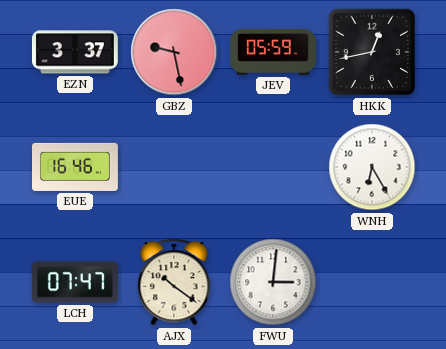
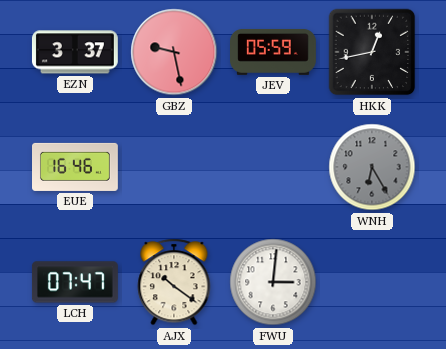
WNH dial: white -> grey (372, 167)
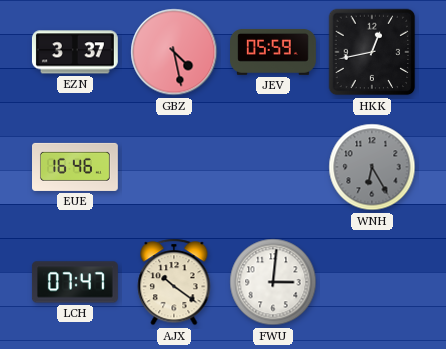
GBZ: 9:28 -> 4:28 (174, 52)
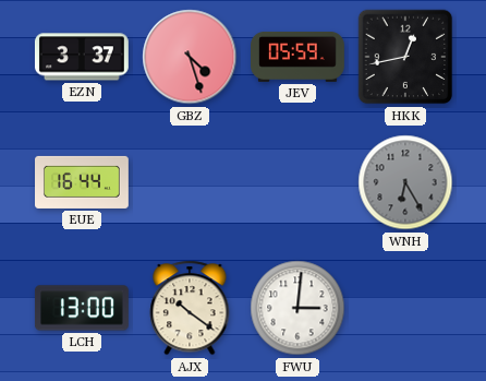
GBZ: 4:28 -> 4:27 (190, 57)
EUE: 16:46 -> 16:44 (83, 182)
LCH: 07:47 -> 13:00 (82, 308)
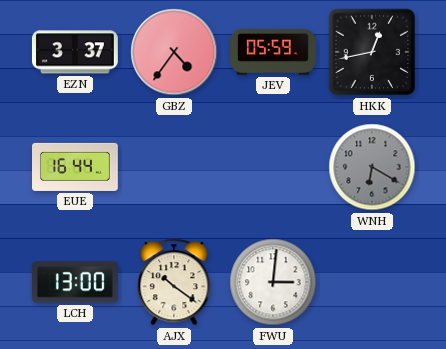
GBZ: 4:27 -> 4:36 (174, 52)
WNH: 6:25 -> 6:20 (372, 167)
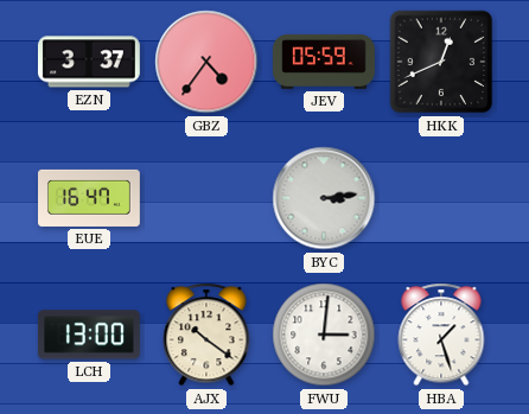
HKK: 12:43 -> 12:41 (441, 62)
EUE: 16:44 -> 16:47 (90, 198)
BYC: none -> 3:14 (324, 198)
WNH: 6:20 -> none (372, 167)
HBA: none -> 1:27 (441, 335)
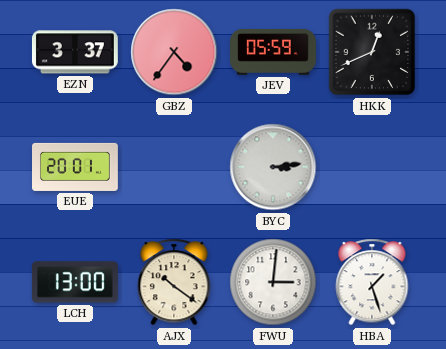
EUE: 16:47 -> 20:01 (76, 167)
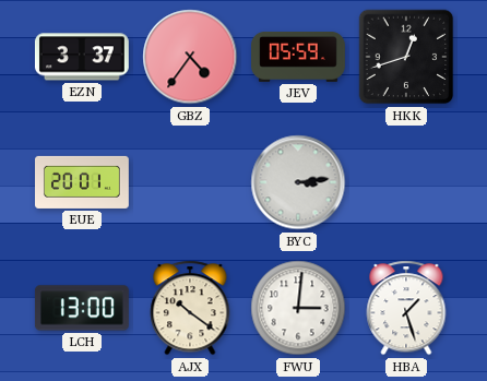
HKK: 12:41 -> 12:42 (406, 57)
